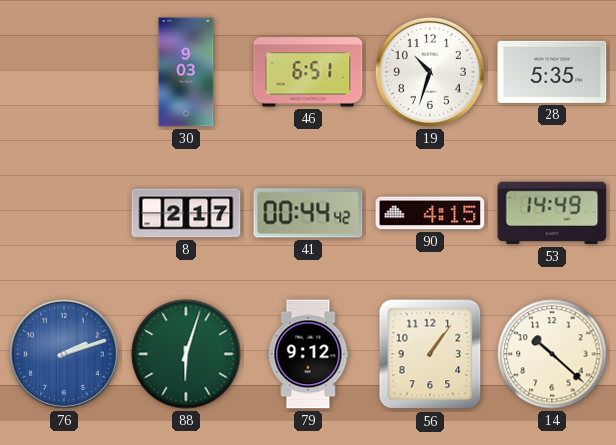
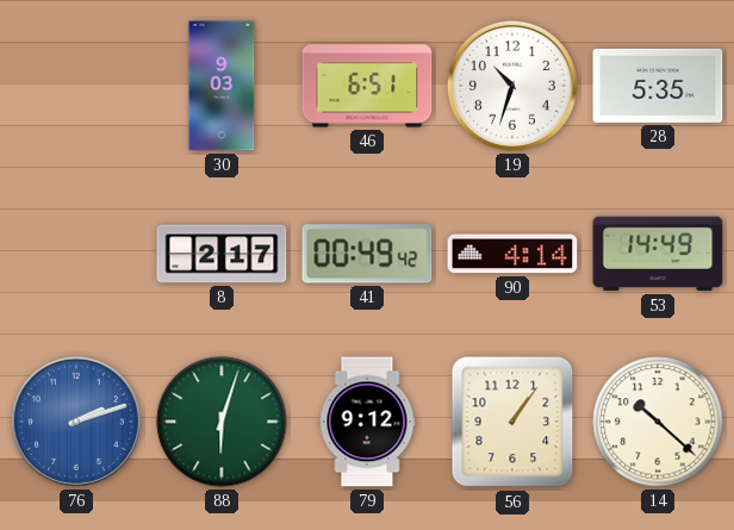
41: 00:44 -> 00:49 (367, 254)
90: 4:15 -> 4:14 (512, 254)
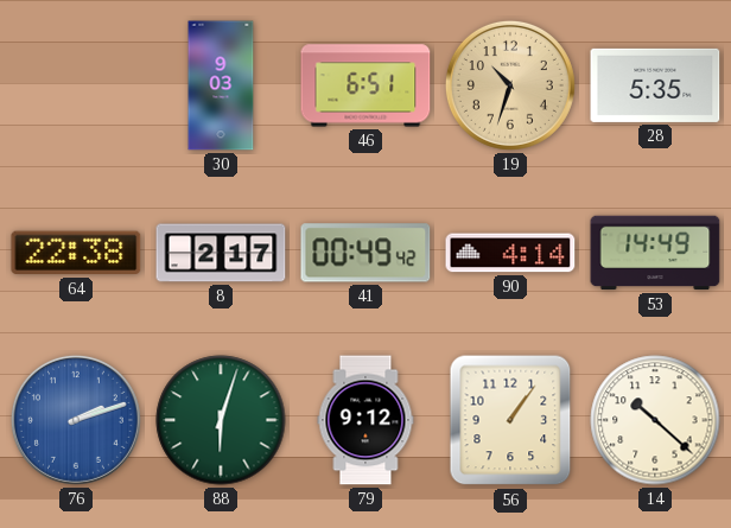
19 dial: white -> champagne (510, 85)
64: none -> 22:38 (76, 253)
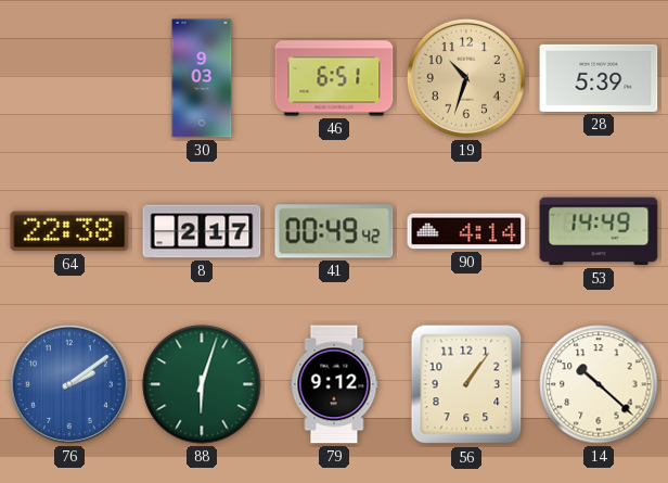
28: 5:35 -> 5:39 (599, 78)
76: 2:12 -> 2:09 (69, 384)
